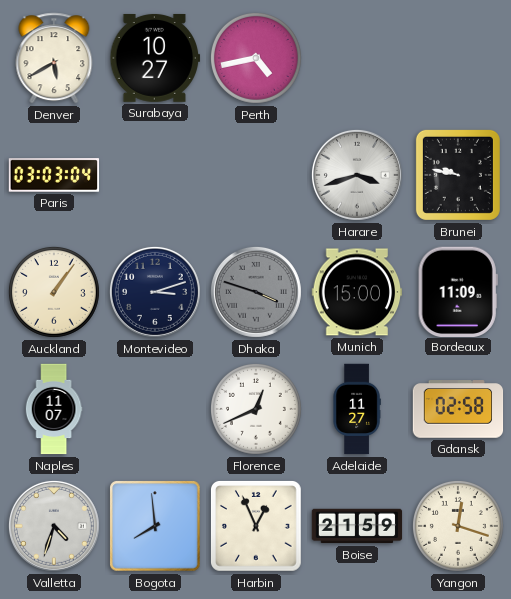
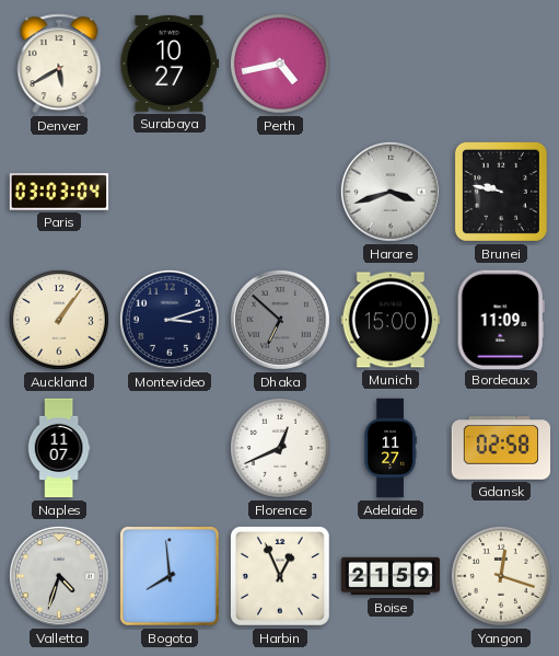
Dhaka: 3:48 -> 6:52 (280, 320)
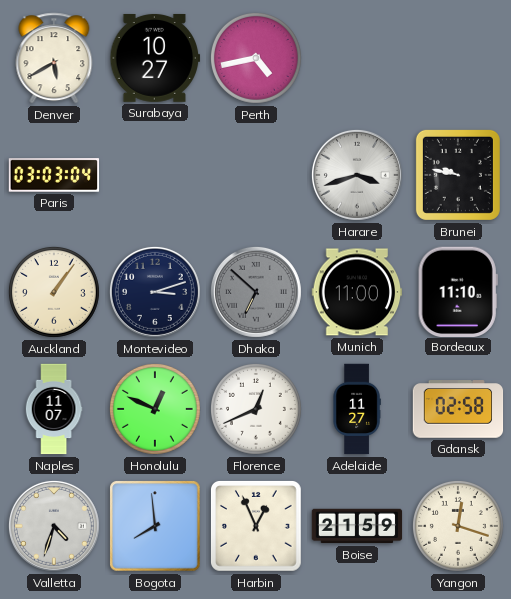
Munich: 15:00 -> 11:00 (357, 292)
Bordeaux: 11:09 -> 11:10 (458, 291)
Honolulu: none -> 12:49 (155, 409)
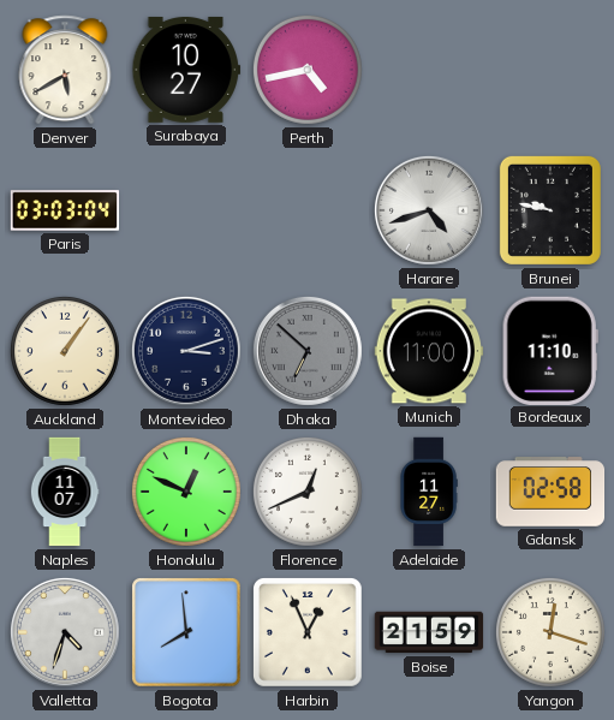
Harare: 3:42 -> 4:42 (429, 210)
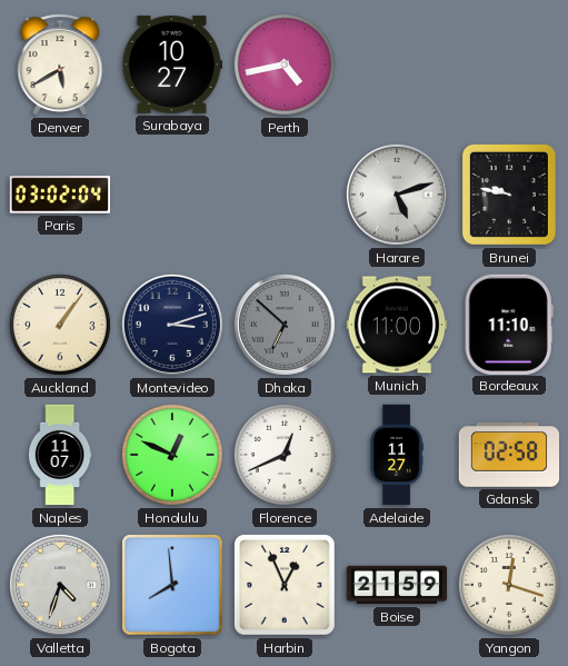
Paris: 03:03 -> 03:02 (60, 195)
Harare: 4:42 -> 5:12 (397, 195)
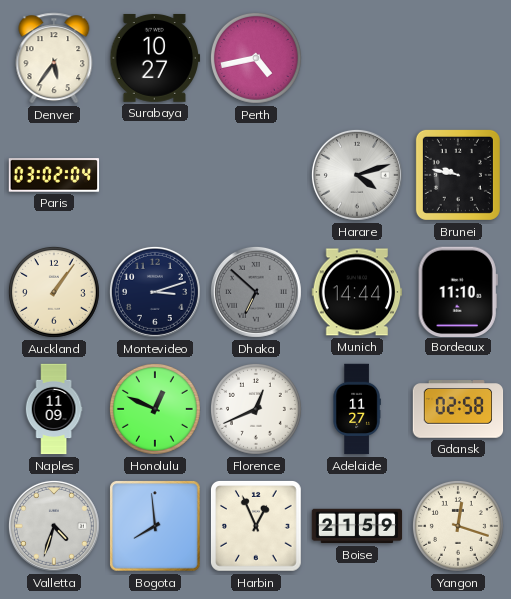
Denver: 5:40 -> 5:36 (54, 58)
Harare: 5:12 -> 4:12 (357, 175)
Munich: 11:00 -> 14:44 (357, 292)
Naples: 11:07 -> 11:09 (54, 409)
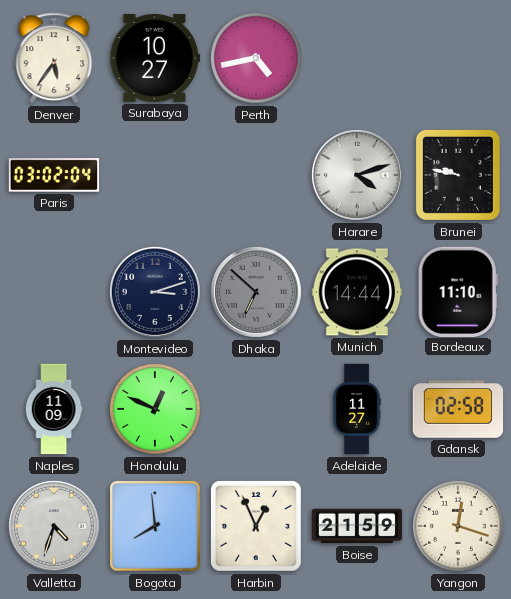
Auckland: 1:06 -> none (54, 292)
Florence: 12:41 -> none (256, 409)
